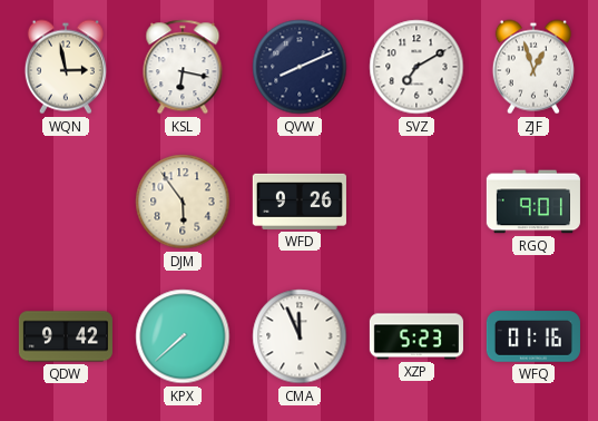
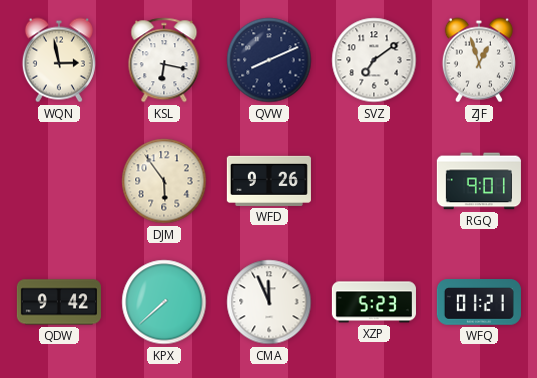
SVZ: 7:10 -> 7:09 (374, 60)
WFQ: 01:16 -> 01:21 (479, 302)
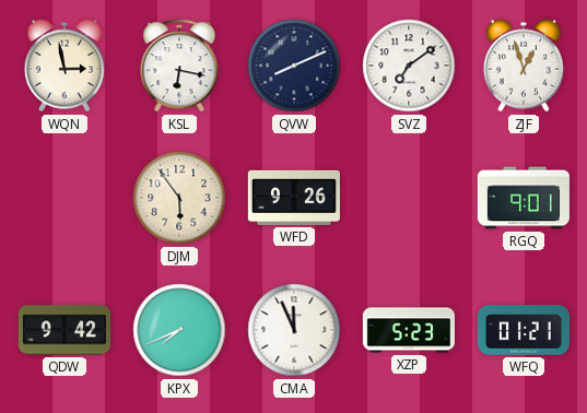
KPX: 7:38 -> 7:41 (179, 330)
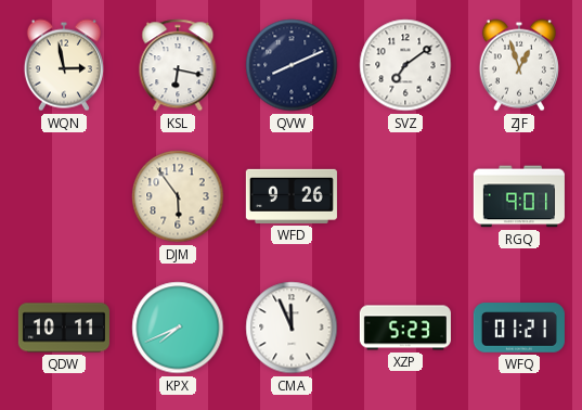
QDW: 9:42 -> 10:11 (64, 328)
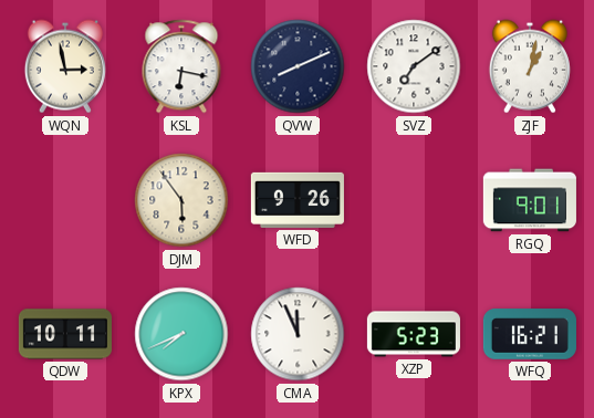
ZJF: 12:57 -> 1:02 (530, 66)
WFQ: 01:21 -> 16:21 (530, 334)
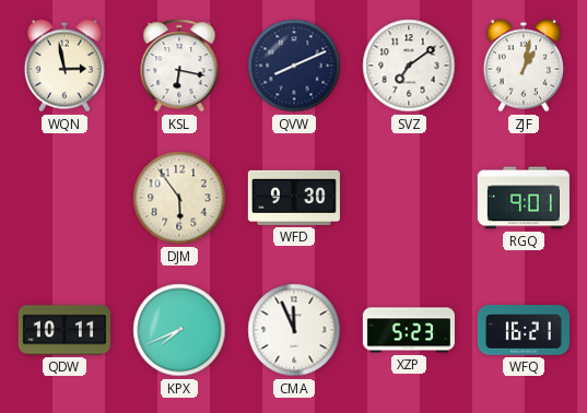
WFD: 9:26 -> 9:30 (294, 198)
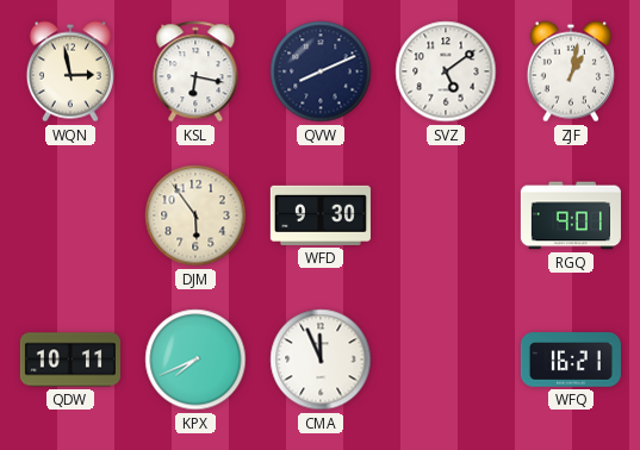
SVZ: 7:09 -> 5:09 (446, 71)
XZP: 5:23 -> none (409, 330)
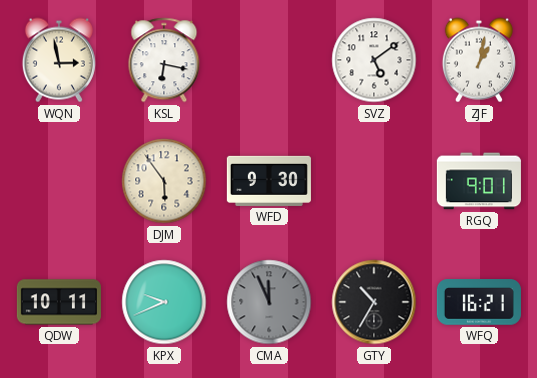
QVW: 8:11 -> none (321, 71)
KPX: 7:41 -> 9:41 (164, 302)
CMA dial: white -> grey (269, 302)
GTY: none -> 10:35 (374, 302)
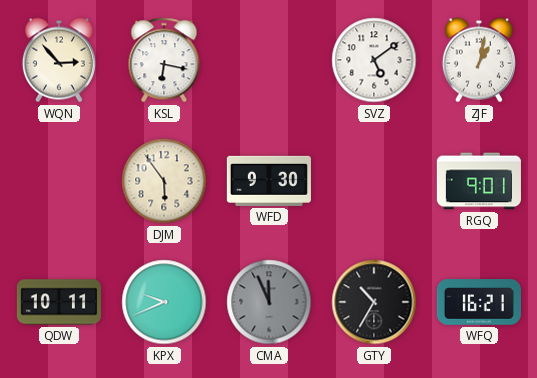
WQN: 2:58 -> 2:53 (59, 60)
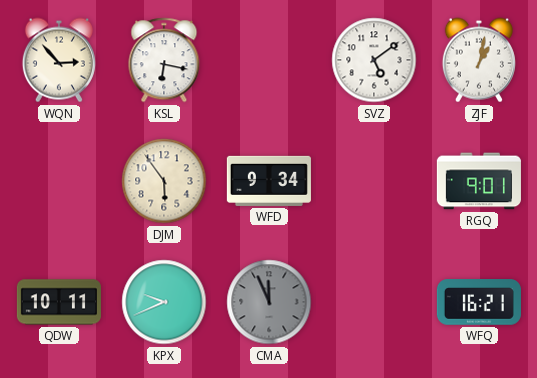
WFD: 9:30 -> 9:34 (269, 181)
GTY: 10:35 -> none (374, 302)
